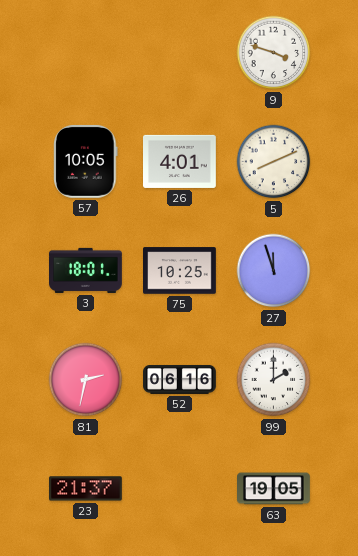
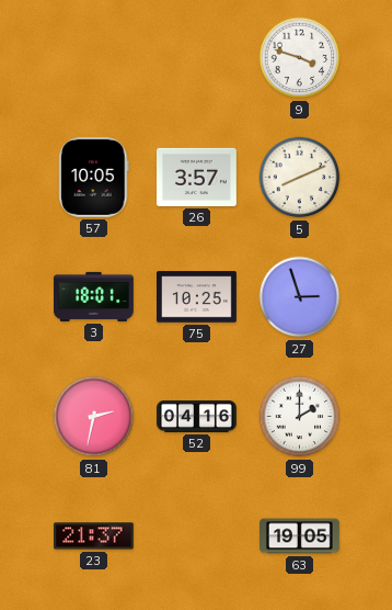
26: 4:01 -> 3:57 (197, 177)
27: 11:57 -> 2:57 (300, 297)
52: 06:16 -> 04:16 (197, 416)
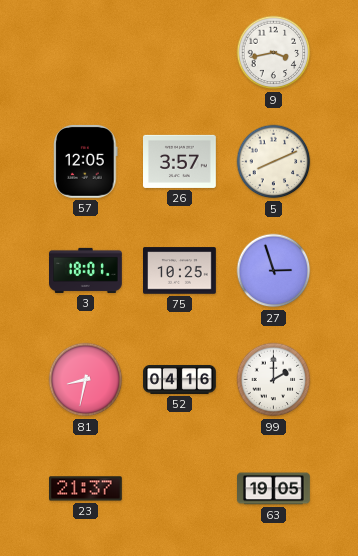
9: 3:48 -> 3:43 (274, 53)
57: 10:05 -> 12:05 (86, 161)
81: 2:32 -> 8:32 (86, 380)
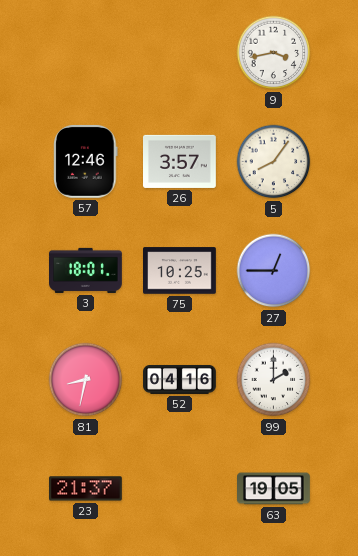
57: 12:05 -> 12:46 (86, 161)
5: 8:11 -> 8:06 (274, 162)
27: 2:57 -> 12:45 (274, 271)
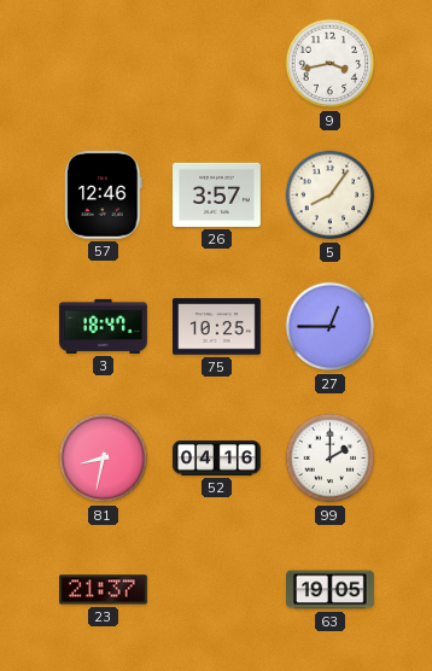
3: 18:01 -> 18:47 (104, 326)
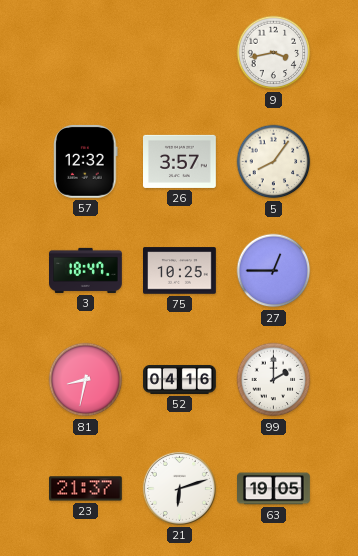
57: 12:46 -> 12:32 (86, 161)
21: none -> 6:12 (179, 488)
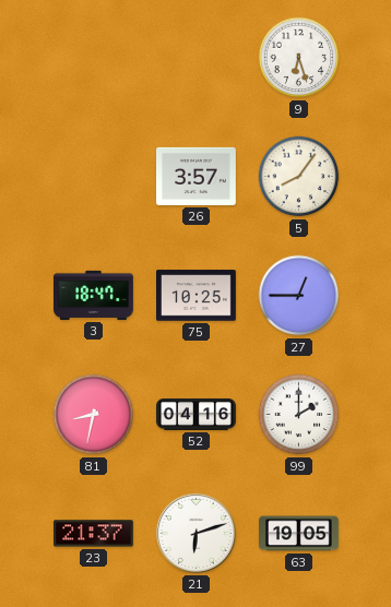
9: 3:43 -> 6:27 (299, 58)
57: 12:32 -> none (86, 161)
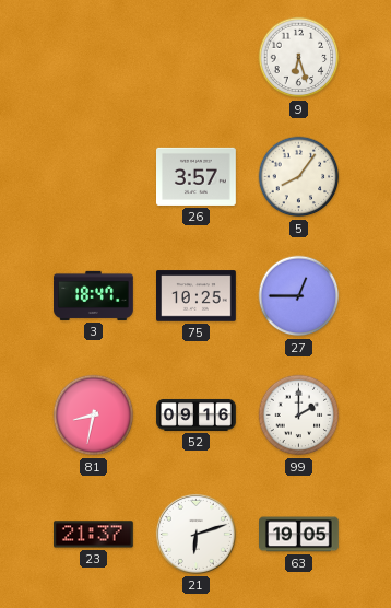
52: 04:16 -> 09:16 (197, 414)
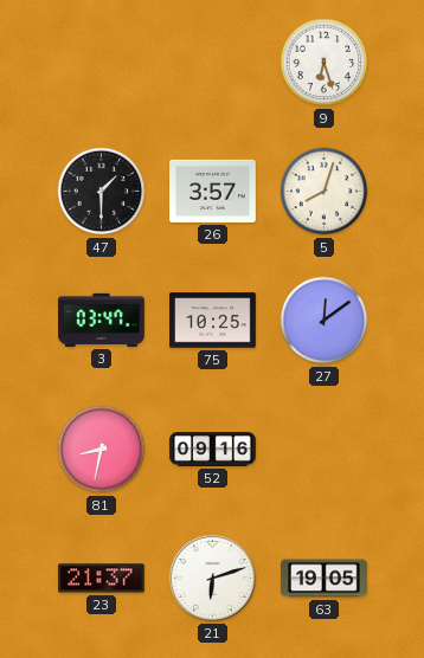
47: none -> 1:30 (102, 192)
5: 8:06 -> 8:03 (325, 192)
3: 18:47 -> 03:47 (102, 320)
27: 12:45 -> 12:09 (325, 321)
99: 2:00 -> none (299, 416)
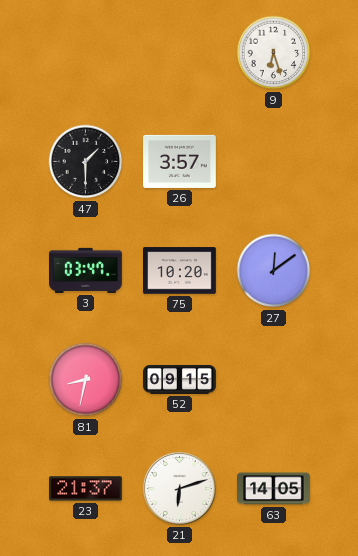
5: 8:03 -> none (325, 192)
75: 10:25 -> 10:20 (180, 271)
52: 09:16 -> 09:15 (180, 379)
63: 19:05 -> 14:05 (274, 489)
